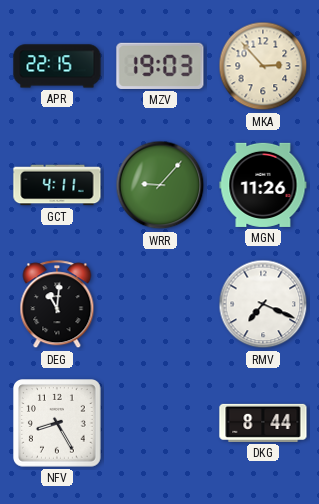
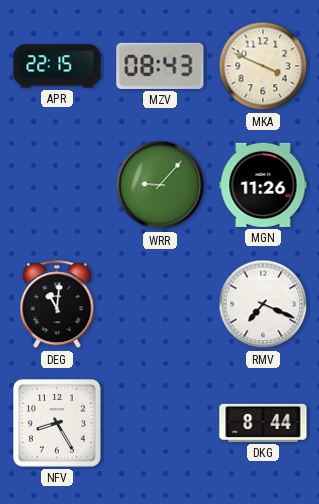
MZV: 19:03 -> 08:43 (160, 66)
MKA: 2:53 -> 3:49 (263, 66)
GCT: 4:11 -> none (57, 185)
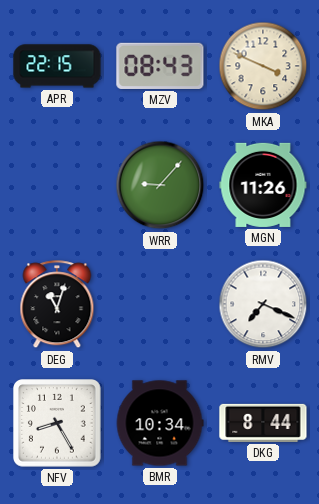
DEG: 11:01 -> 11:03 (57, 305)
BMR: none -> 10:34 (160, 423)
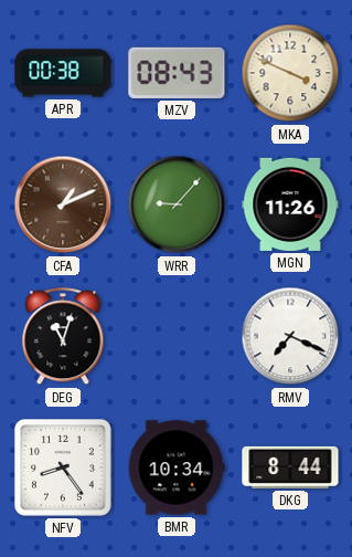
APR: 22:15 -> 00:38 (63, 73)
CFA: none -> 1:11 (63, 204)
NFV: 8:25 -> 8:24 (64, 469)
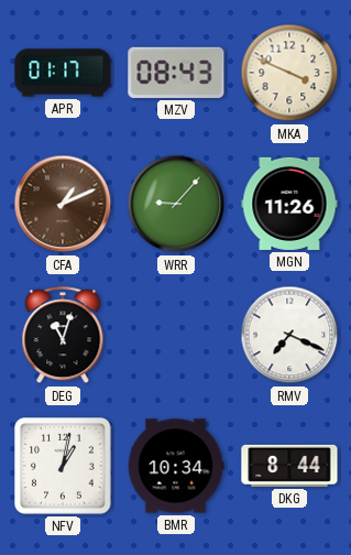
APR: 00:38 -> 01:17 (63, 73)
NFV: 8:24 -> 1:02 (64, 467)
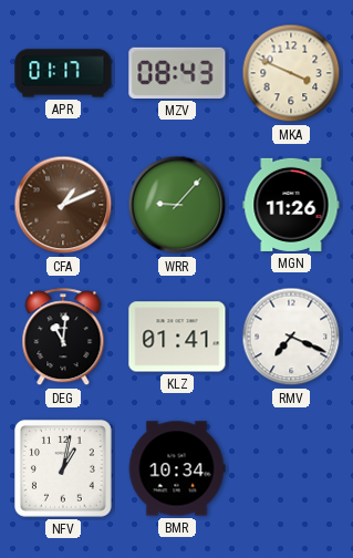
DEG: 11:03 -> 11:01 (63, 338)
KLZ: none -> 01:41 (177, 337)
DKG: 8:44 -> none (289, 466)
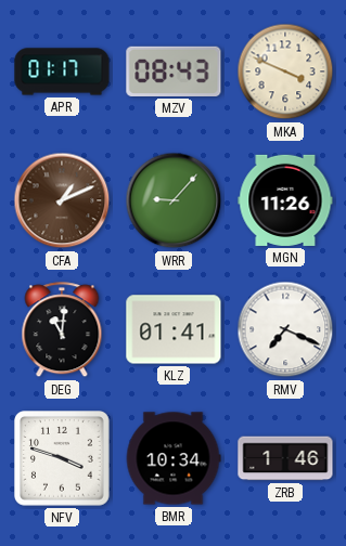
NFV: 1:02 -> 3:48 (63, 459)
ZRB: none -> 1:46 (285, 458)
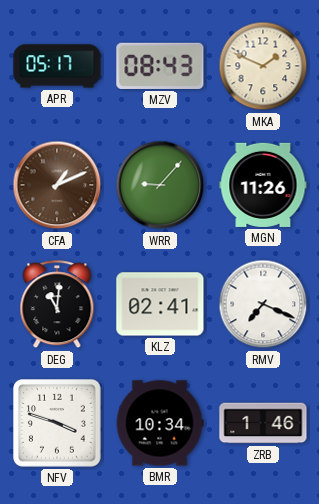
APR: 01:17 -> 05:17 (57, 66)
MKA: 3:49 -> 1:49 (263, 66)
KLZ: 01:41 -> 02:41 (160, 304)
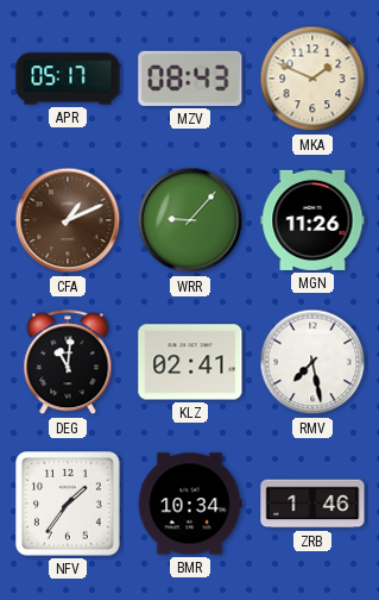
RMV: 7:19 -> 7:28 (312, 362)
NFV: 3:48 -> 1:36 (69, 505)
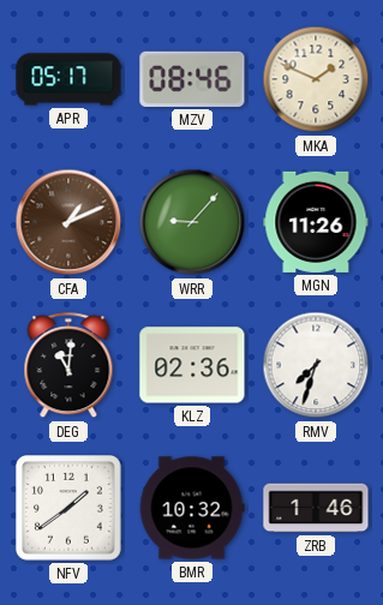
MZV: 08:43 -> 08:46 (192, 79)
KLZ: 02:41 -> 02:36 (192, 365)
RMV: 7:28 -> 7:33 (316, 365)
NFV: 1:36 -> 1:39 (70, 509)
BMR: 10:34 -> 10:32 (192, 508)
